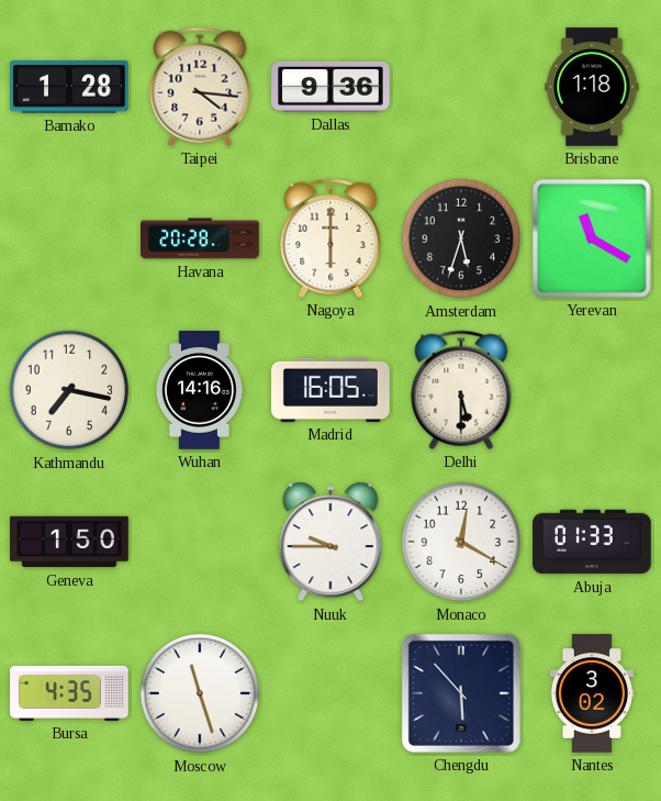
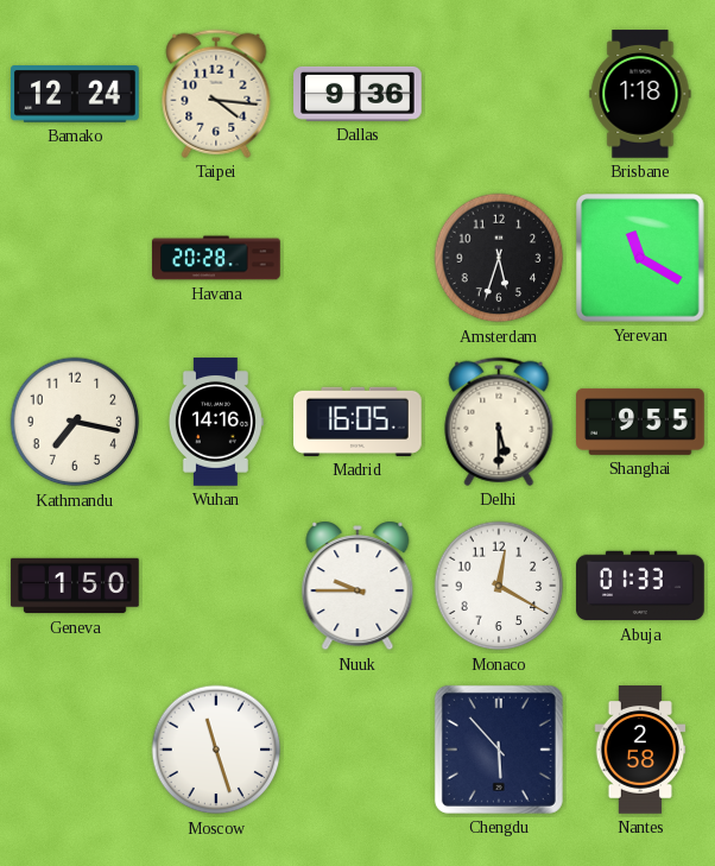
Bamako: 1:28 -> 12:24 (76, 94)
Nagoya: 6:00 -> none (330, 238)
Shanghai: none -> 9:55 (640, 422)
Bursa: 4:35 -> none (69, 693)
Nantes: 3:02 -> 2:58 (640, 750)
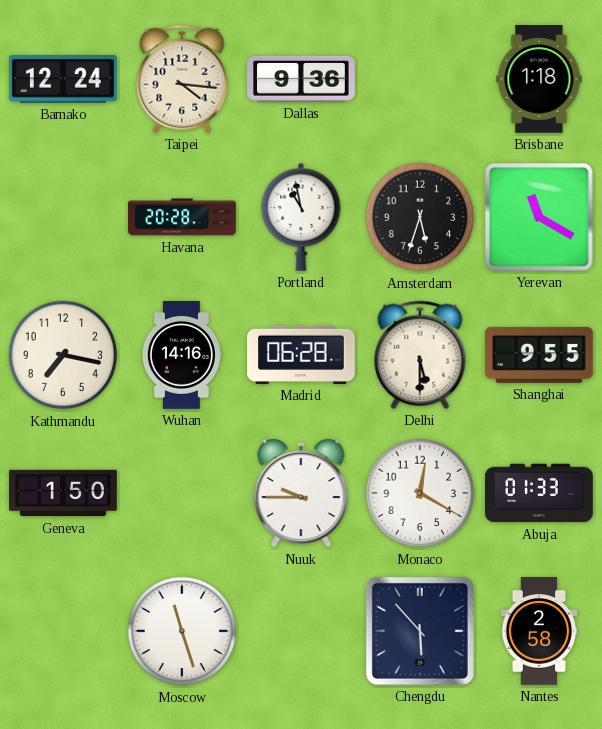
Portland: none -> 10:58 (301, 217)
Madrid: 16:05 -> 06:28 (302, 355)
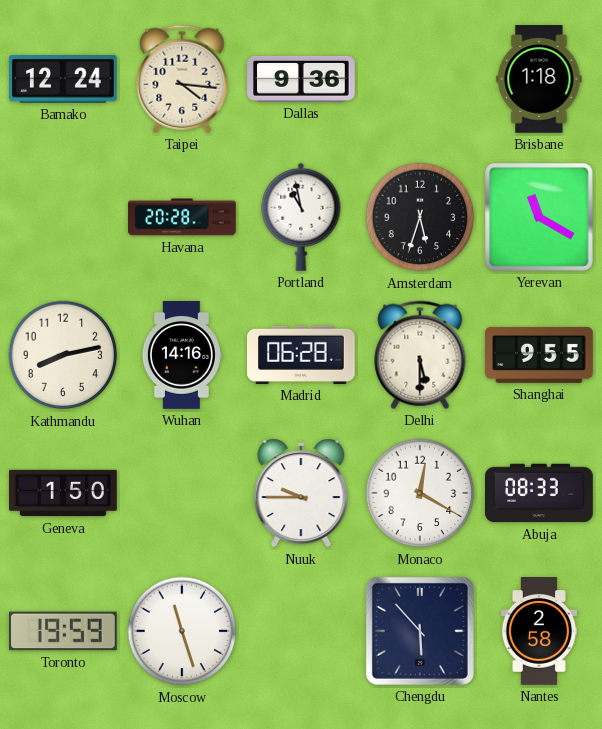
Kathmandu: 7:17 -> 8:13 (63, 355)
Abuja: 01:33 -> 08:33 (539, 493)
Toronto: none -> 19:59 (63, 631)
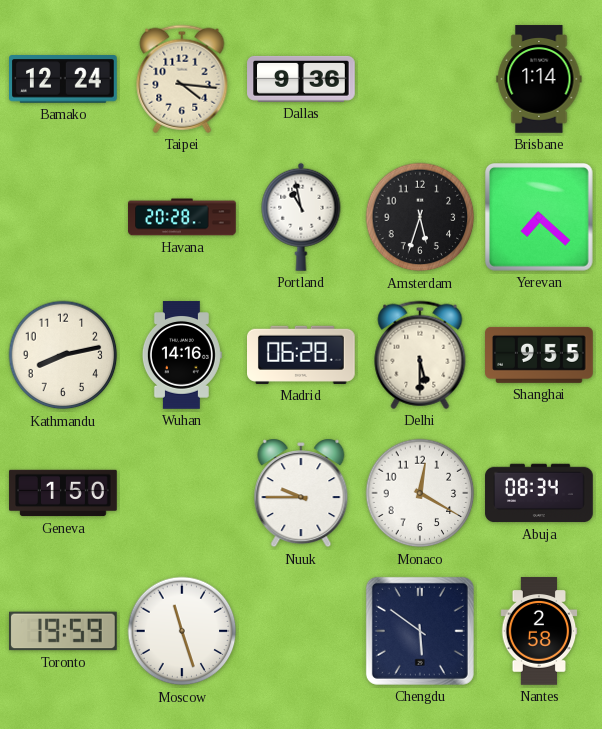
Brisbane: 1:18 -> 1:14 (539, 79)
Yerevan: 11:20 -> 7:22 (540, 218)
Abuja: 08:33 -> 08:34 (539, 493)
Chengdu: 5:53 -> 5:51 (420, 631)
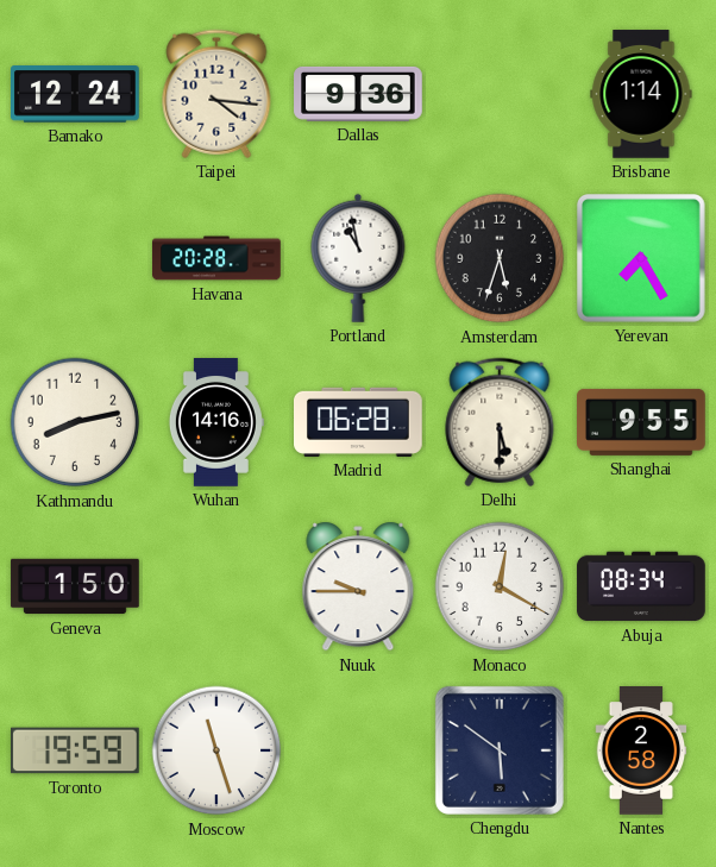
Yerevan: 7:22 -> 7:25 (642, 259)
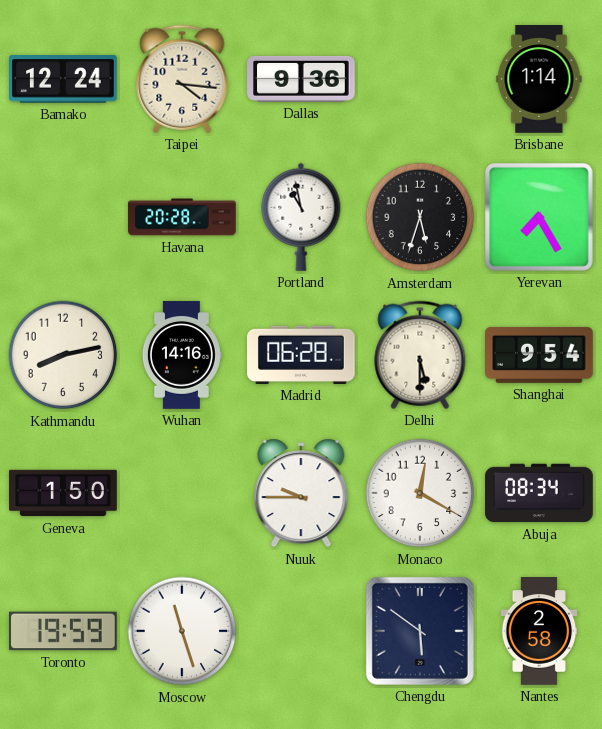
Shanghai: 9:55 -> 9:54 (539, 355)
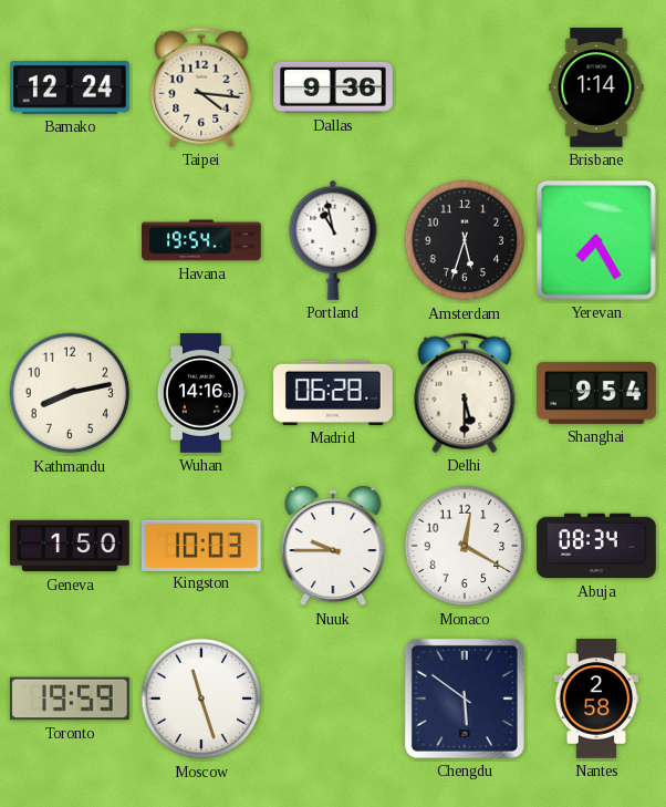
Havana: 20:28 -> 19:54 (201, 240)
Kingston: none -> 10:03 (201, 545)
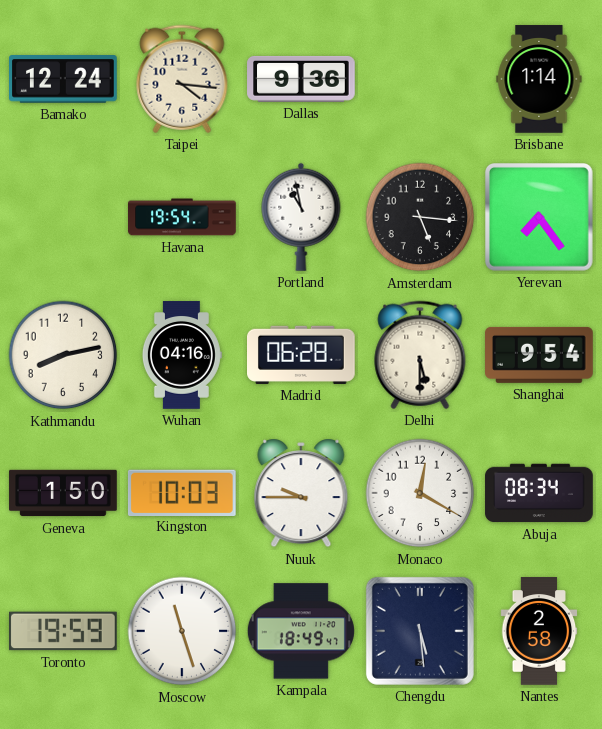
Amsterdam: 5:33 -> 5:16 (420, 217)
Yerevan: 7:25 -> 7:24 (540, 218)
Wuhan: 14:16 -> 04:16 (182, 355)
Kampala: none -> 18:49 (301, 631)
Chengdu: 5:51 -> 5:29 (420, 631)
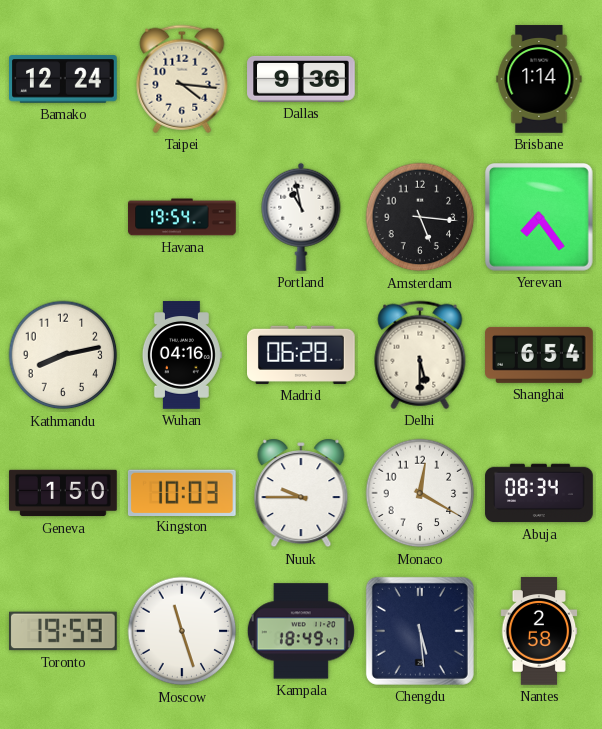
Shanghai: 9:54 -> 6:54 (539, 355)
